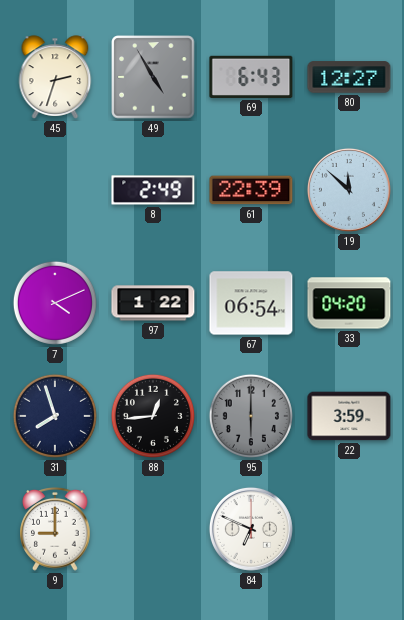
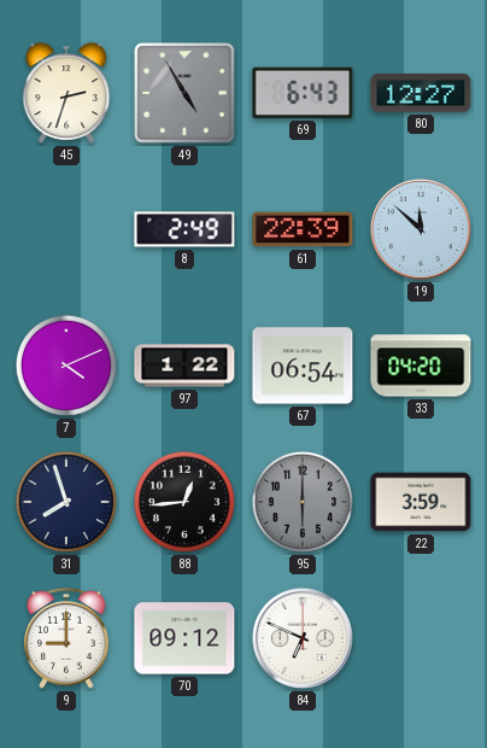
70: none -> 09:12 (184, 638)
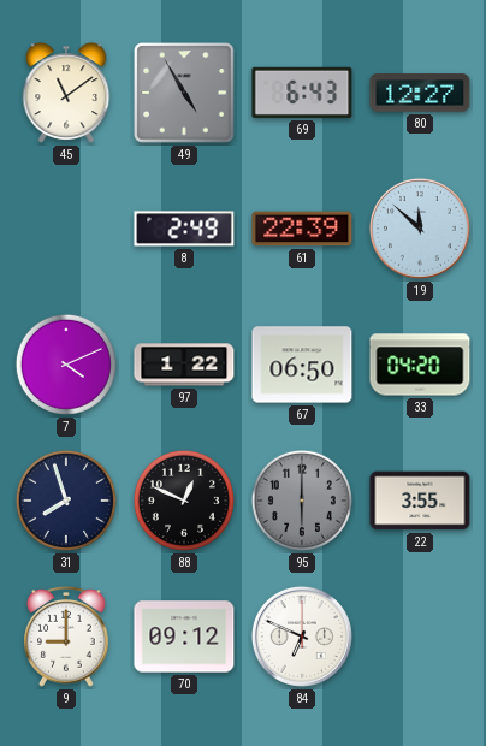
45: 2:33 -> 11:09 (66, 93)
67: 06:54 -> 06:50 (302, 365)
88: 12:44 -> 12:49 (184, 501)
22: 3:59 -> 3:55 (420, 501)
